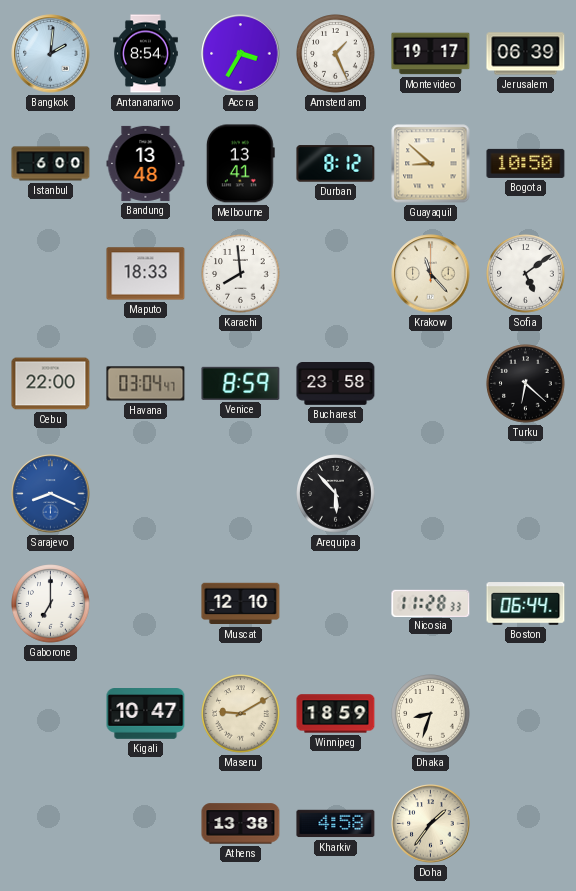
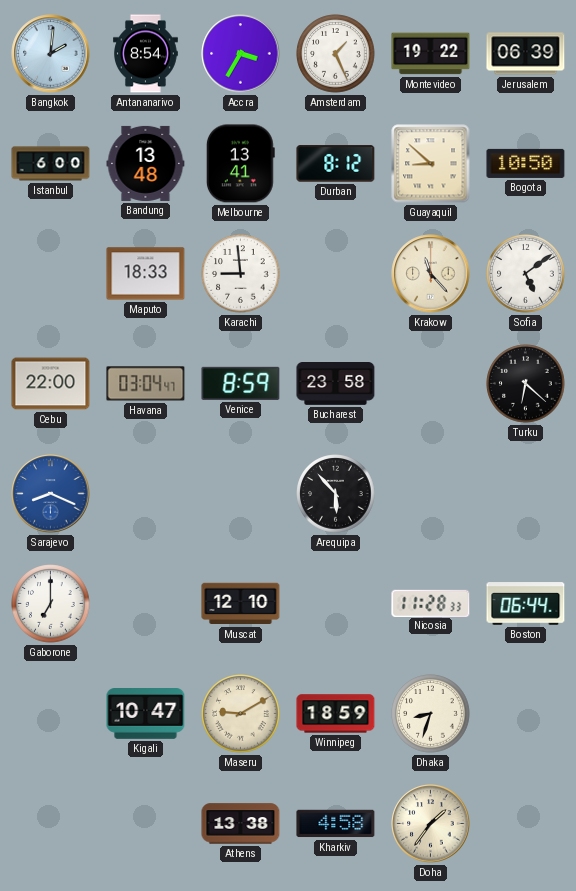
Montevideo: 19:17 -> 19:22 (431, 54)
Karachi: 7:59 -> 8:59 (241, 274)
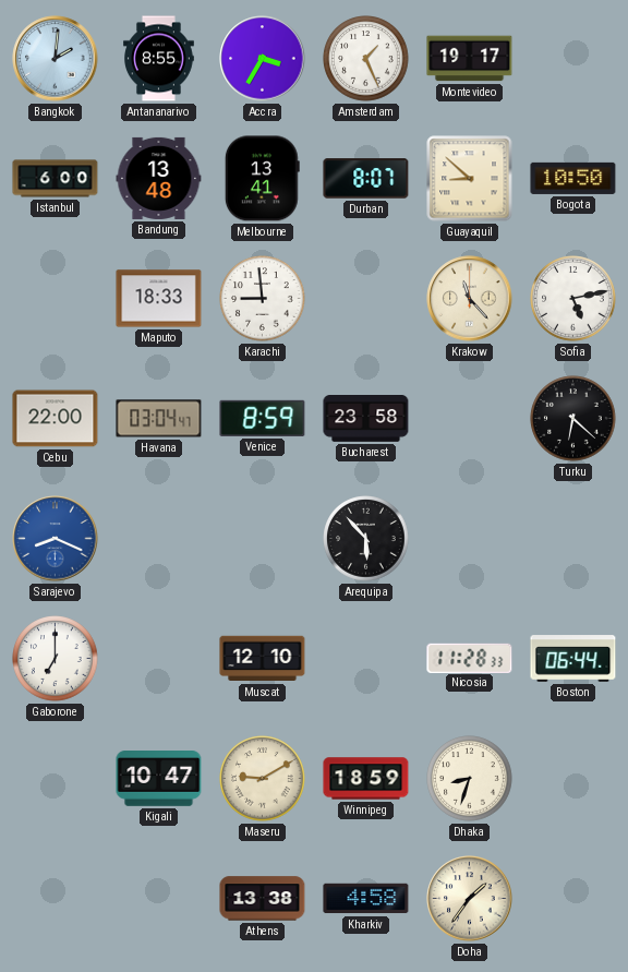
Antananarivo: 8:54 -> 8:55 (159, 59)
Montevideo: 19:22 -> 19:17 (470, 59)
Jerusalem: 06:39 -> none (526, 54)
Durban: 8:12 -> 8:07 (366, 179)
Sofia: 5:09 -> 5:13 (573, 299)
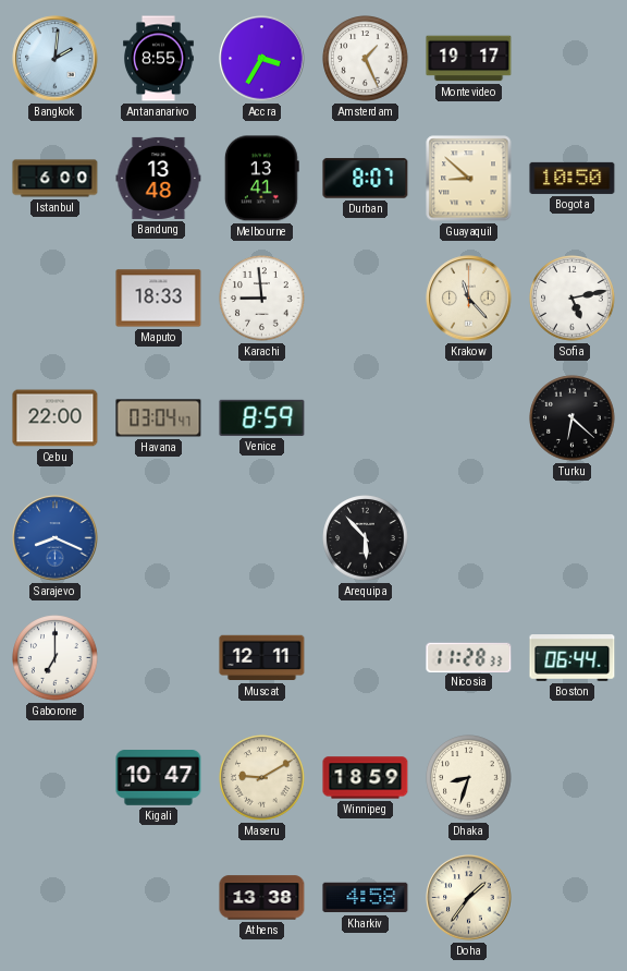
Bucharest: 23:58 -> none (366, 419)
Muscat: 12:10 -> 12:11 (262, 658)
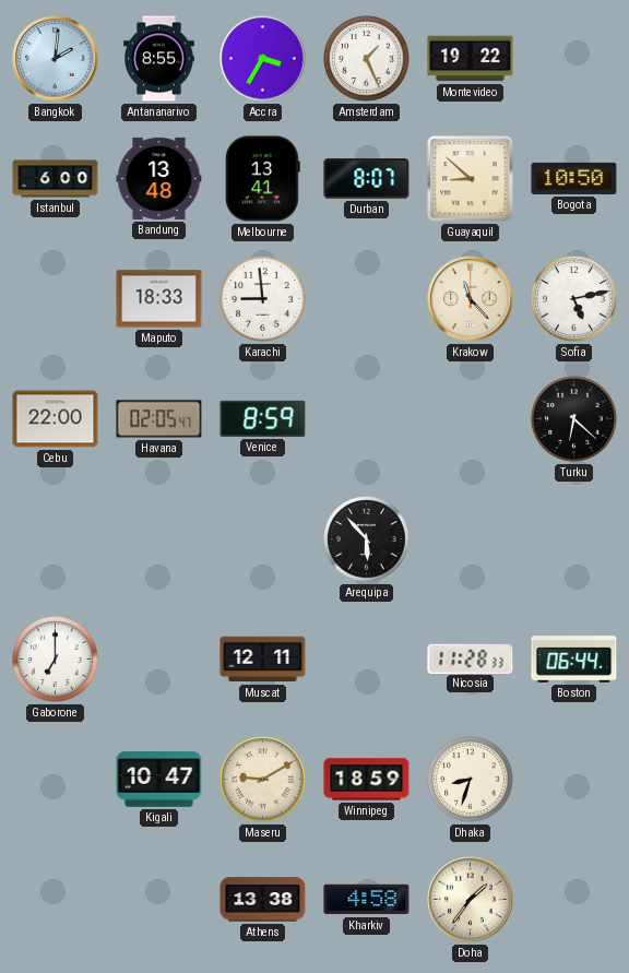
Montevideo: 19:17 -> 19:22 (471, 59)
Havana: 03:04 -> 02:05 (159, 419)
Sarajevo: 8:19 -> none (56, 538)
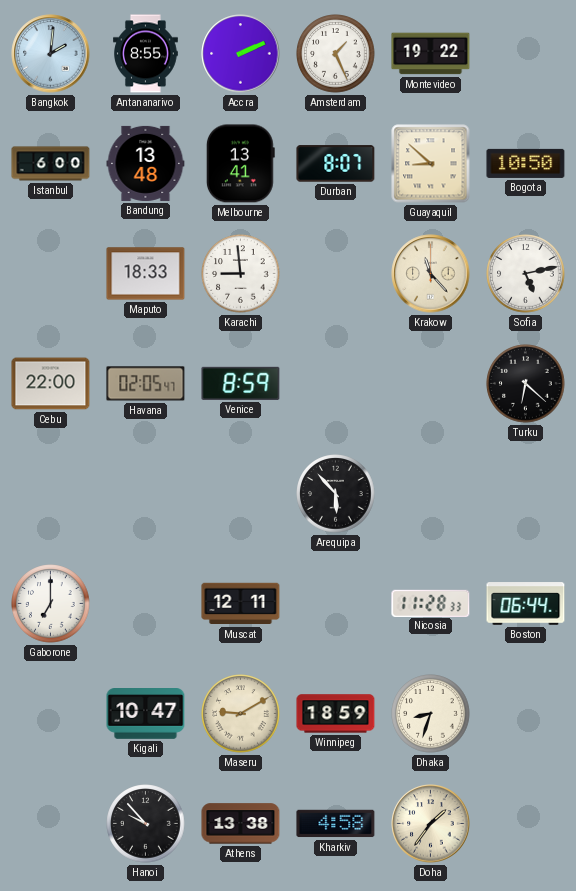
Accra: 3:35 -> 2:11 (241, 54)
Hanoi: none -> 9:53 (146, 824)
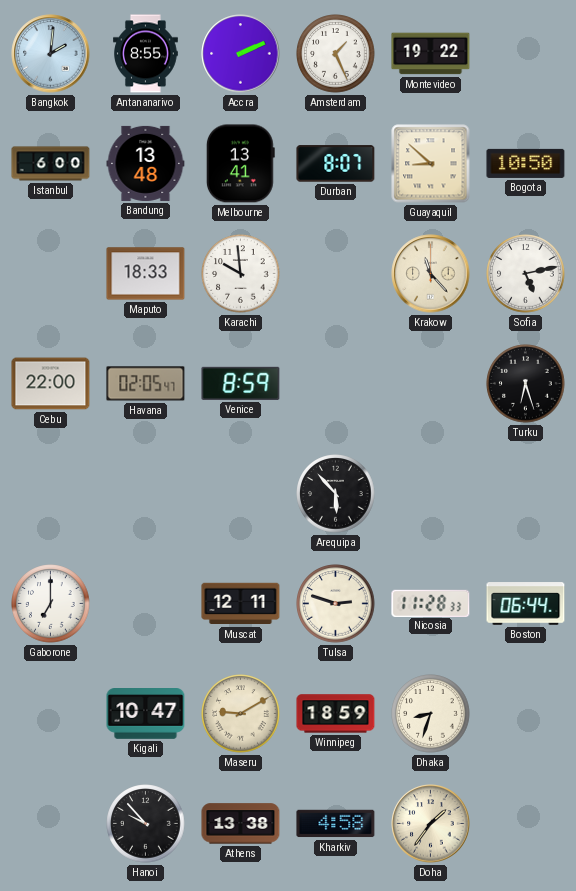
Karachi: 8:59 -> 9:59 (241, 274)
Turku: 6:22 -> 6:27 (526, 384)
Tulsa: none -> 2:48 (336, 604)
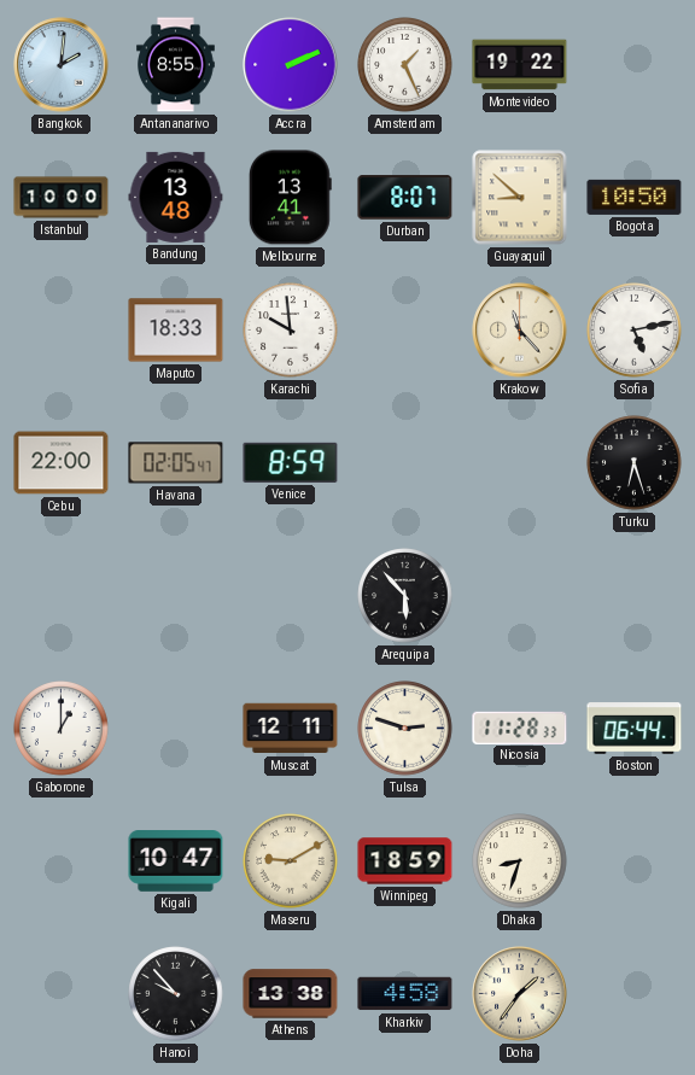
Istanbul: 6:00 -> 10:00 (62, 198)
Gaborone: 7:00 -> 1:00 (62, 729)
